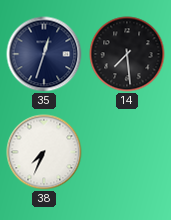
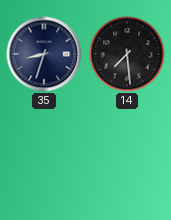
35: 12:33 -> 8:33 (44, 54)
38: 7:34 -> none (44, 152)
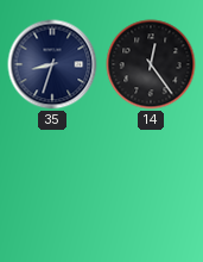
14: 7:29 -> 12:24 (151, 64)
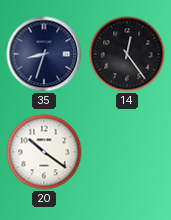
20: none -> 10:21 (44, 152)
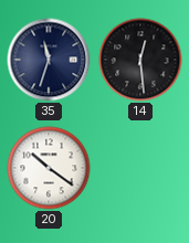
35: 8:33 -> 11:33 (49, 60)
14: 12:24 -> 12:29 (140, 60)
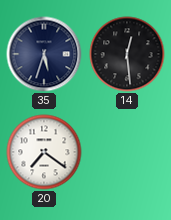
35: 11:33 -> 5:33 (44, 54)
20: 10:21 -> 7:21 (44, 152)
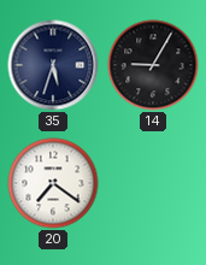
14: 12:29 -> 9:05 (153, 65)
